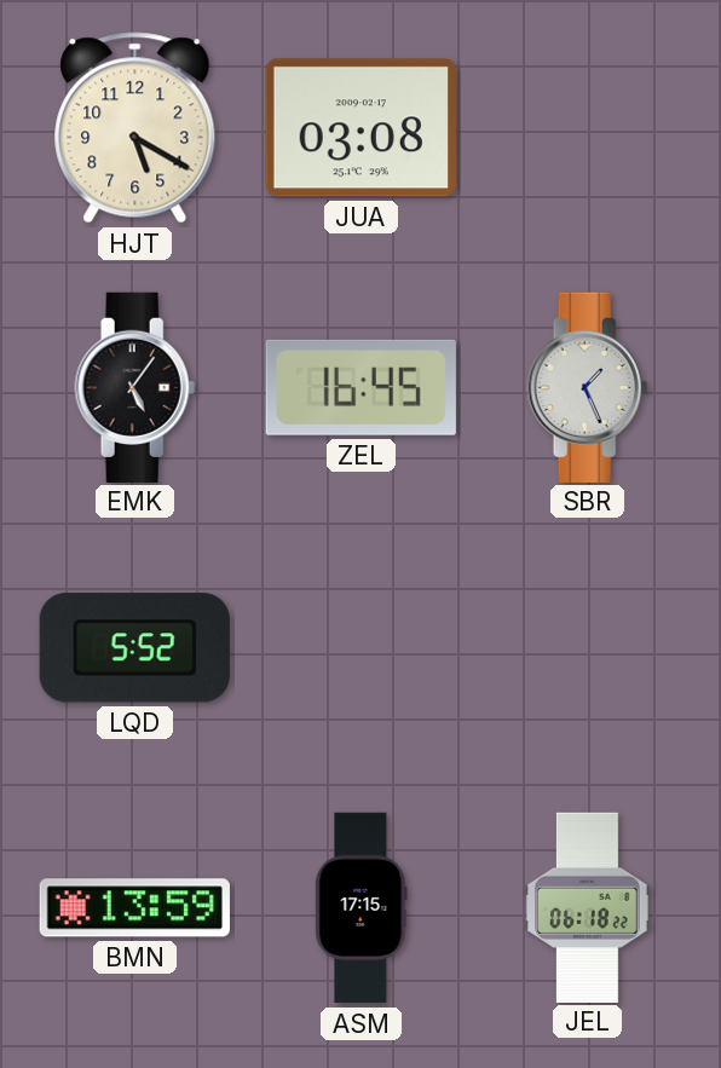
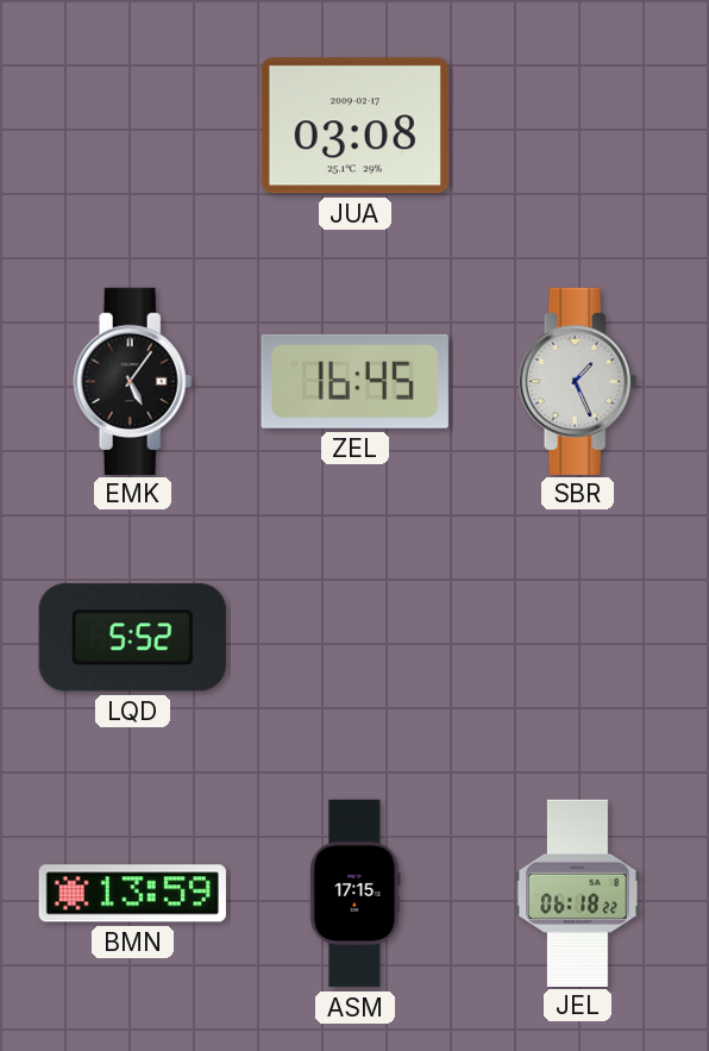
HJT: 5:20 -> none (135, 128)
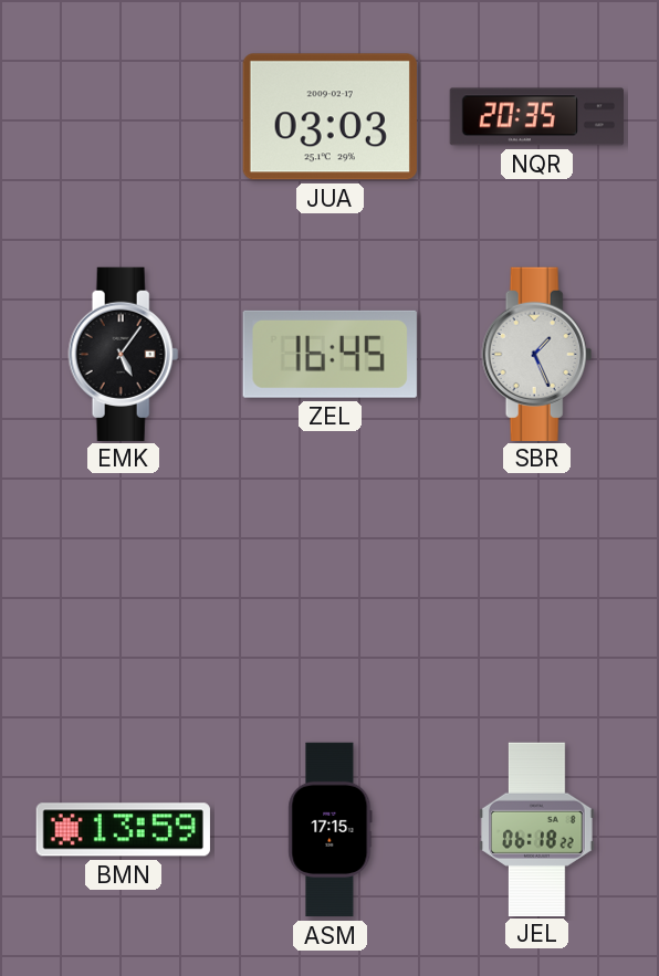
JUA: 03:08 -> 03:03 (329, 117)
NQR: none -> 20:35 (536, 117)
LQD: 5:52 -> none (132, 638)
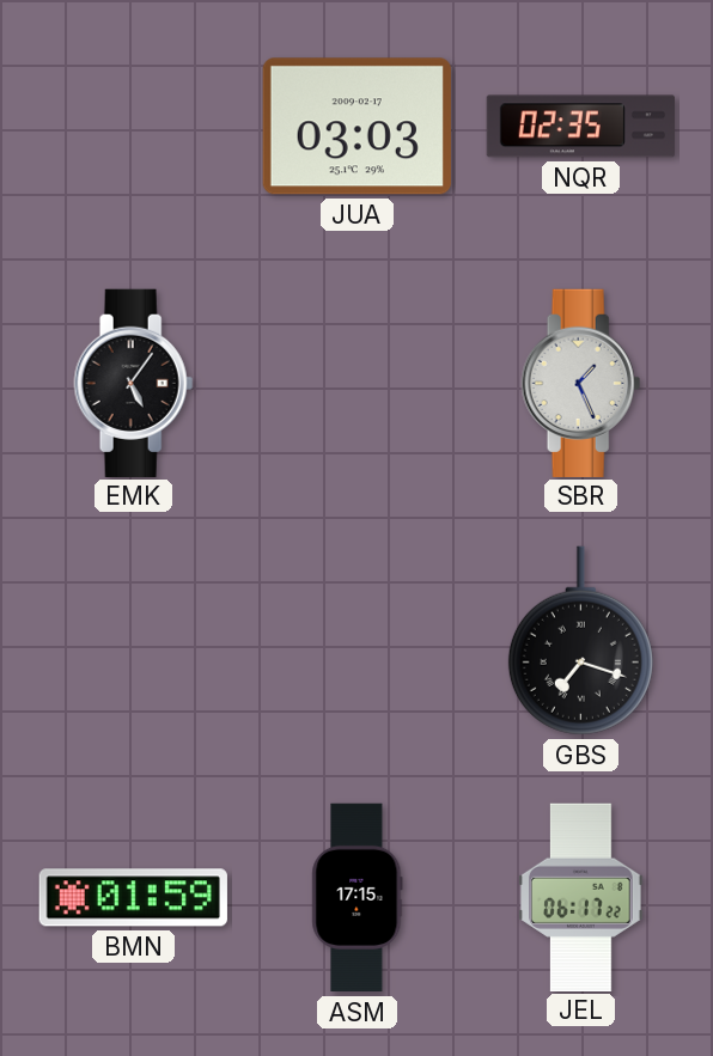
NQR: 20:35 -> 02:35 (580, 127)
ZEL: 16:45 -> none (329, 354)
GBS: none -> 7:18 (580, 641)
BMN: 13:59 -> 01:59 (133, 898)
JEL: 06:18 -> 06:17 (581, 897)
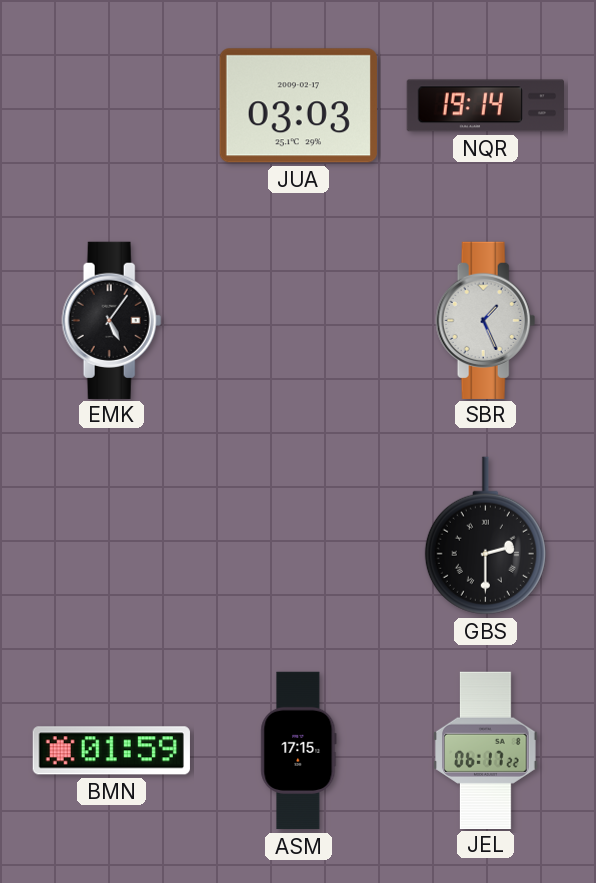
NQR: 02:35 -> 19:14 (485, 106)
GBS: 7:18 -> 2:30 (485, 536)
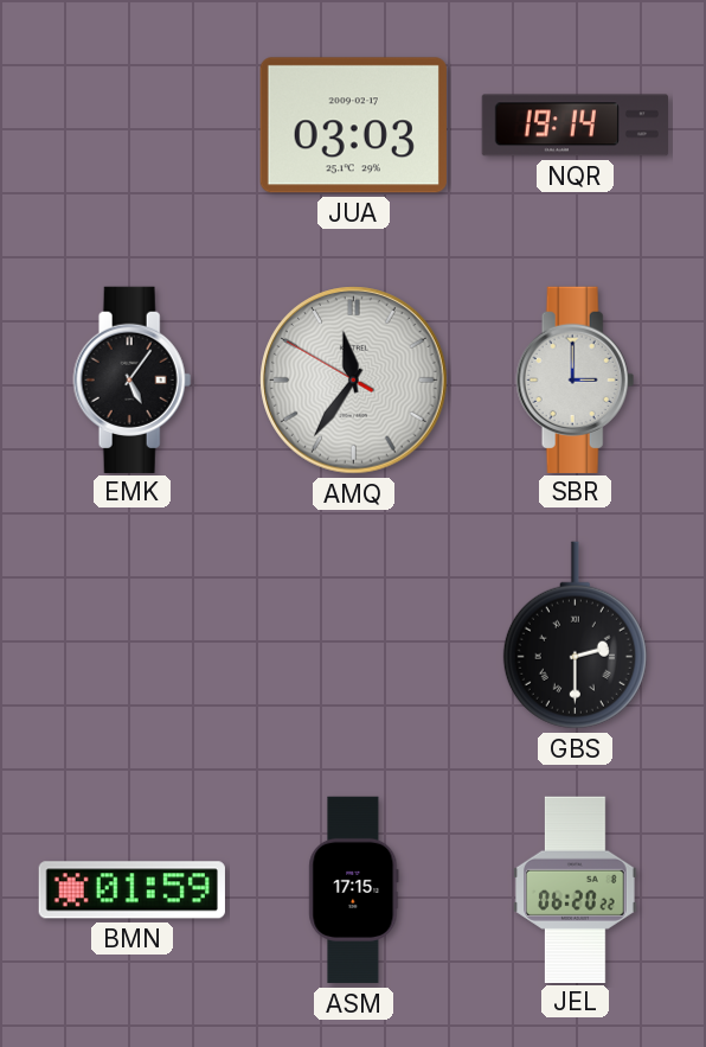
AMQ: none -> 11:35 (354, 381)
SBR: 1:26 -> 3:00 (576, 379)
JEL: 06:17 -> 06:20 (576, 889)
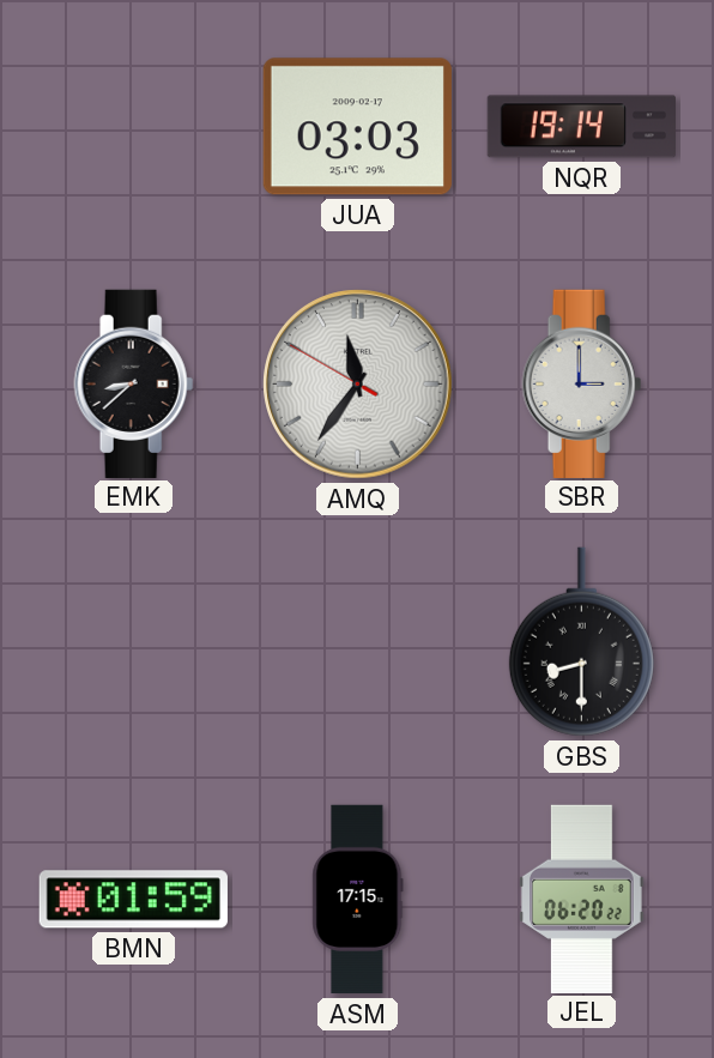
EMK: 5:06 -> 8:38 (134, 383)
GBS: 2:30 -> 8:30 (581, 642)
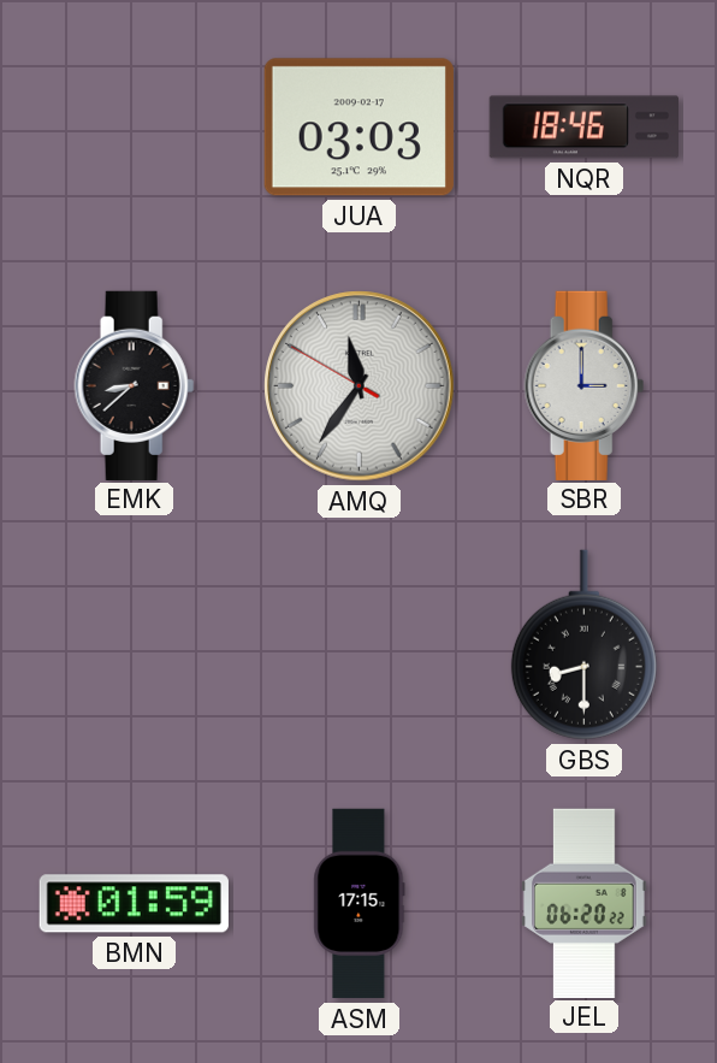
NQR: 19:14 -> 18:46 (583, 128)
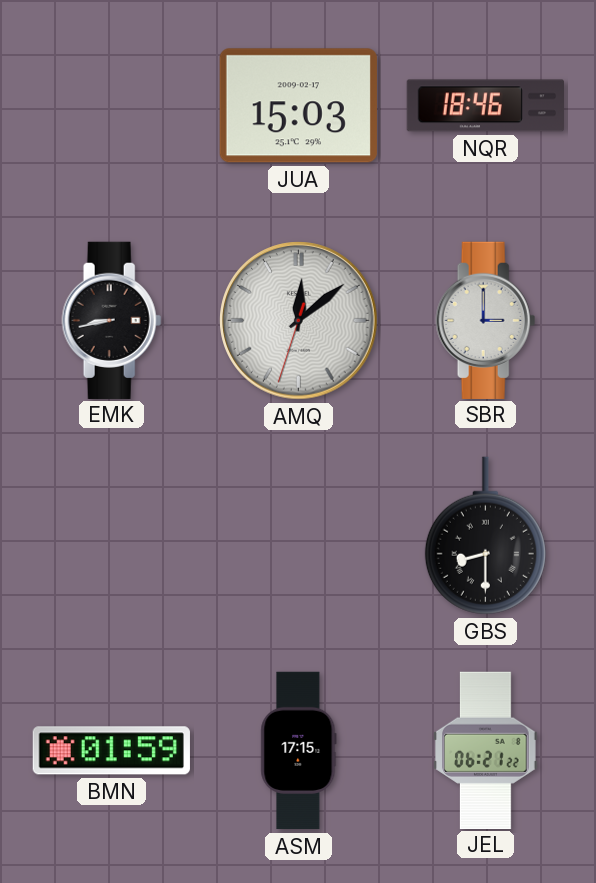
JUA: 03:03 -> 15:03 (298, 106)
EMK: 8:38 -> 8:43 (112, 320)
AMQ: 11:35 -> 12:08 (299, 321)
JEL: 06:20 -> 06:21 (486, 750)
